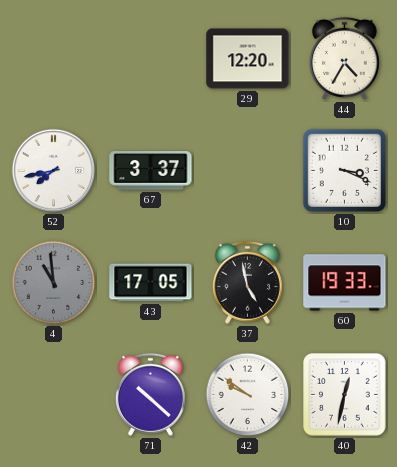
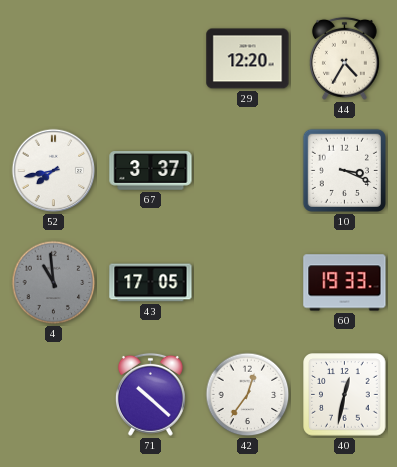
37: 4:58 -> none (247, 282)
42: 9:51 -> 12:36 (248, 395)
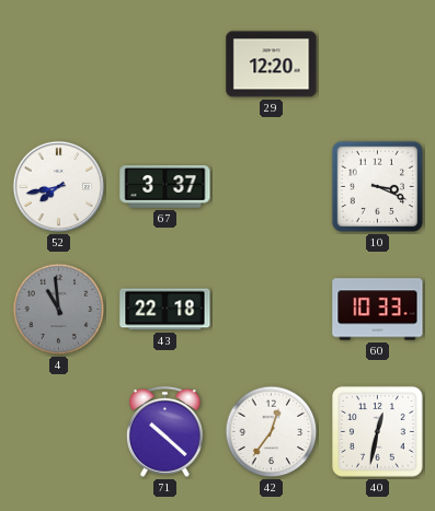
44: 4:35 -> none (344, 58)
43: 17:05 -> 22:18 (165, 310)
60: 19:33 -> 10:33 (378, 310)
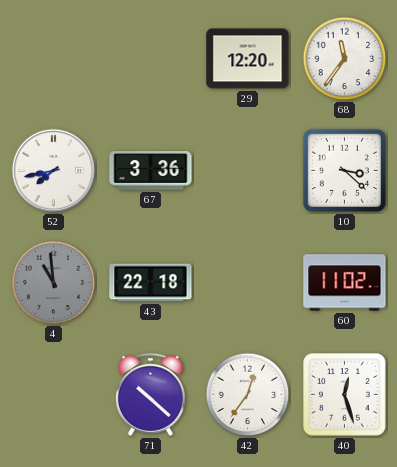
68: none -> 11:36 (345, 59)
67: 3:37 -> 3:36 (151, 171)
10: 3:19 -> 3:22 (344, 170)
60: 10:33 -> 11:02 (345, 283)
40: 12:32 -> 12:27 (345, 395)
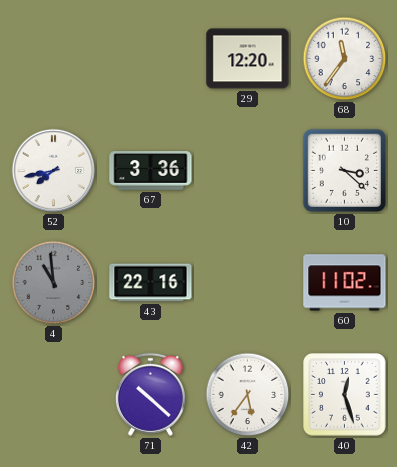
43: 22:18 -> 22:16 (151, 283)
42: 12:36 -> 5:36 (248, 395)
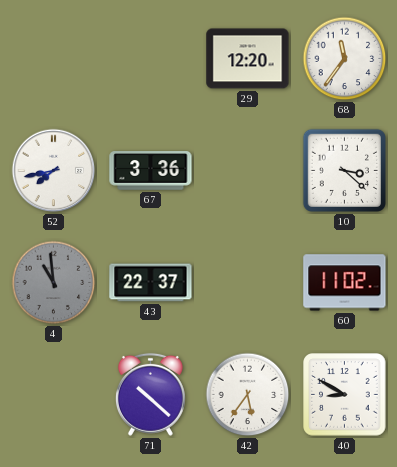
43: 22:16 -> 22:37 (151, 283)
40: 12:27 -> 8:50 (345, 395)
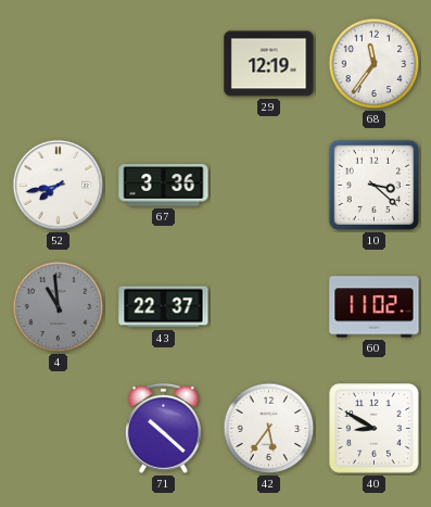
29: 12:20 -> 12:19 (269, 64)
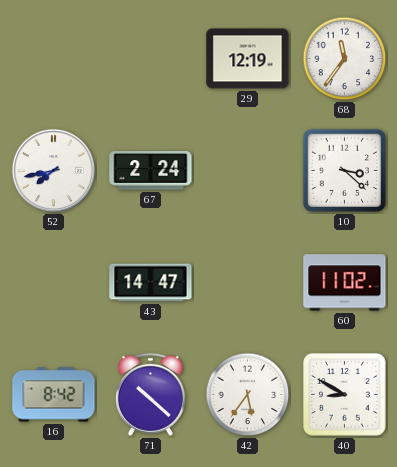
67: 3:36 -> 2:24 (151, 171)
4: 10:59 -> none (59, 307)
43: 22:37 -> 14:47 (151, 283)
16: none -> 8:42 (54, 395)
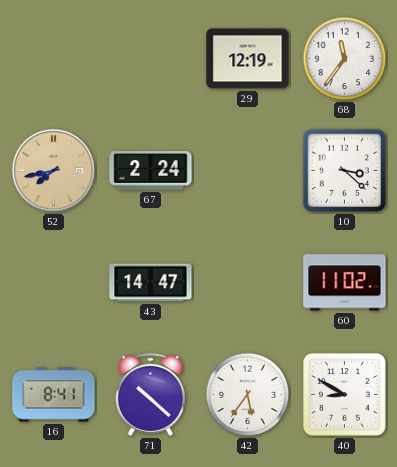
52 dial: white -> champagne (54, 171)
16: 8:42 -> 8:41 (54, 395)
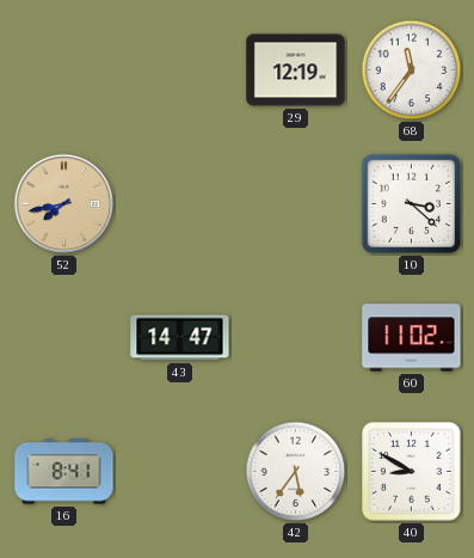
67: 2:24 -> none (151, 171)
71: 10:22 -> none (150, 394)
